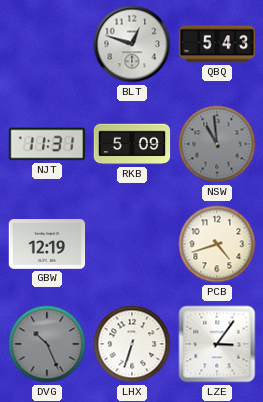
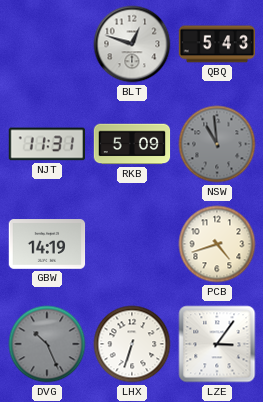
GBW: 12:19 -> 14:19 (47, 244)
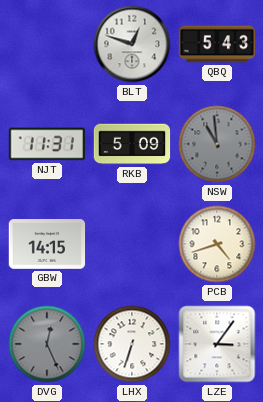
GBW: 14:19 -> 14:15 (47, 244)
DVG: 10:26 -> 12:26 (47, 344)
